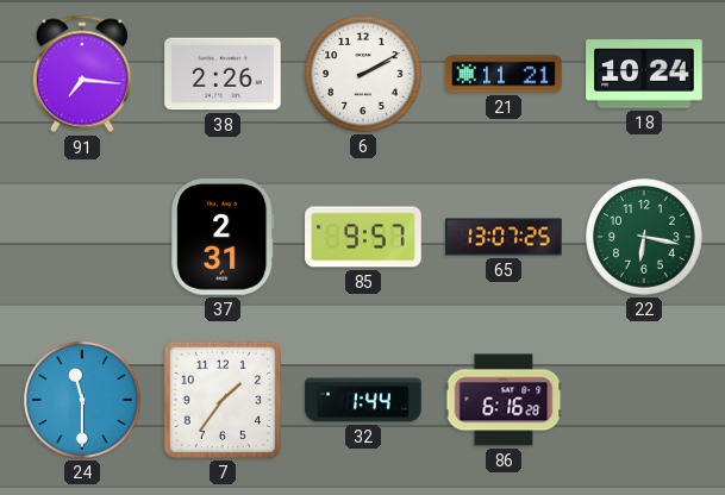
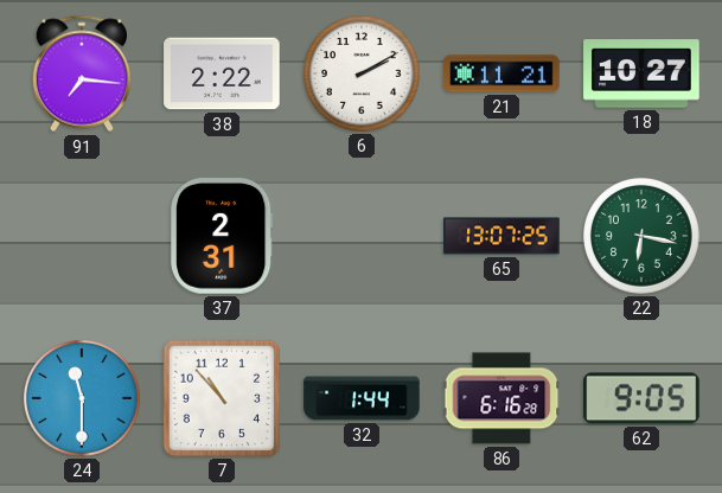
38: 2:26 -> 2:22 (222, 73)
18: 10:24 -> 10:27 (641, 73)
85: 9:57 -> none (363, 237)
7: 1:36 -> 10:53 (222, 398)
62: none -> 9:05 (641, 398)
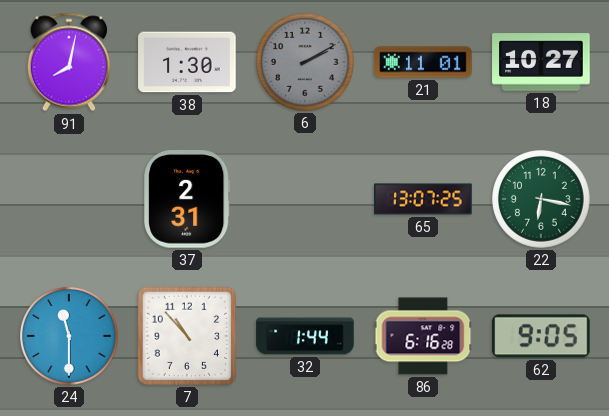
91: 7:16 -> 8:02 (68, 62)
38: 2:22 -> 1:30 (187, 62)
6 dial: white -> grey (305, 62)
21: 11:21 -> 11:01 (423, 62)
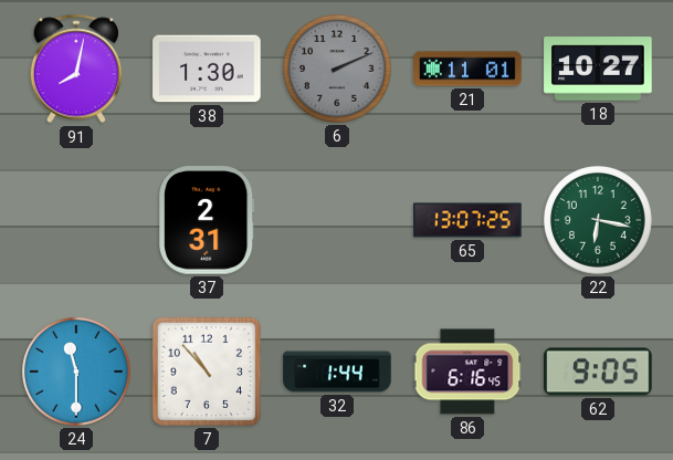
6: 2:10 -> 2:11 (337, 69)
86: 6:16:28 -> 6:16:45 (467, 372)
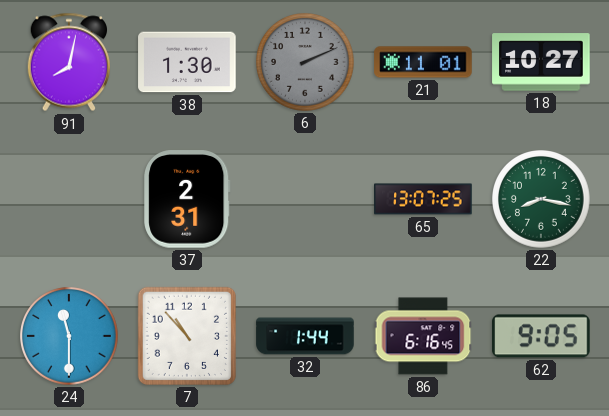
22: 6:17 -> 8:17 (541, 199)
